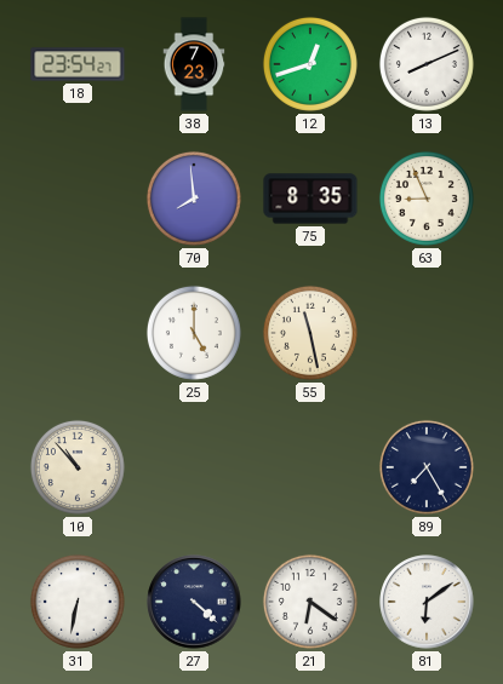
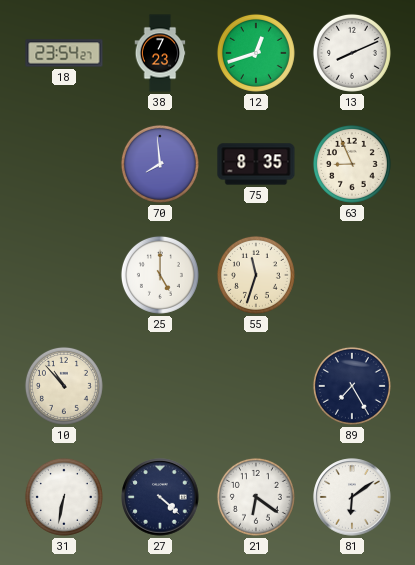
55: 11:28 -> 11:33 (256, 275)
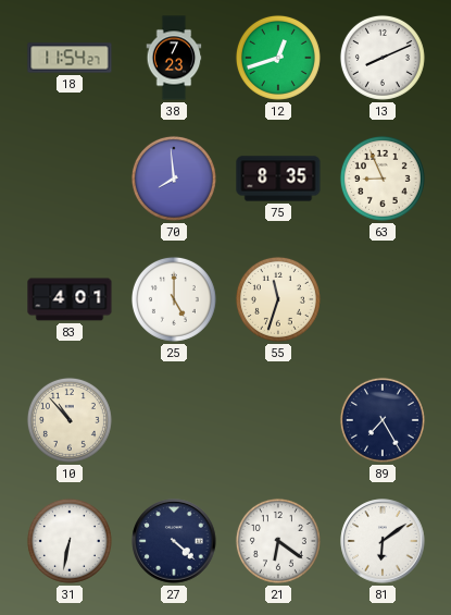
18: 23:54 -> 11:54 (70, 58)
83: none -> 4:01 (70, 299)
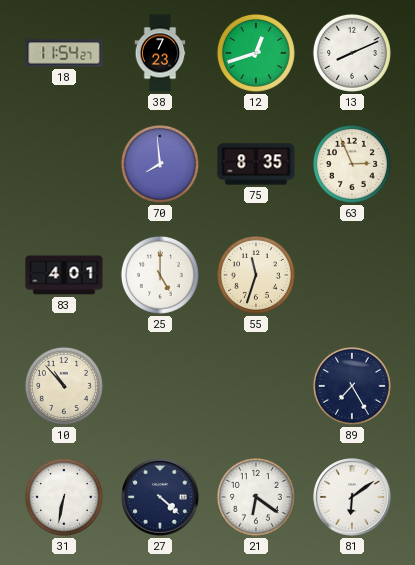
63: 8:56 -> 2:56 (352, 164)
